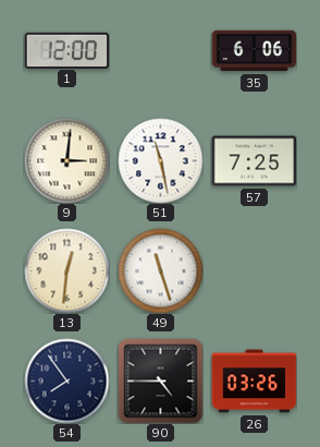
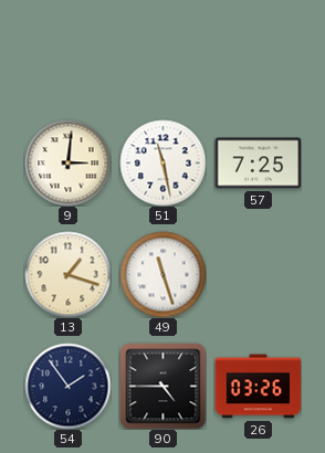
1: 12:00 -> none (66, 50)
35: 6:06 -> none (254, 51)
13: 12:31 -> 1:18 (67, 274)
54: 7:54 -> 1:54 (67, 386)
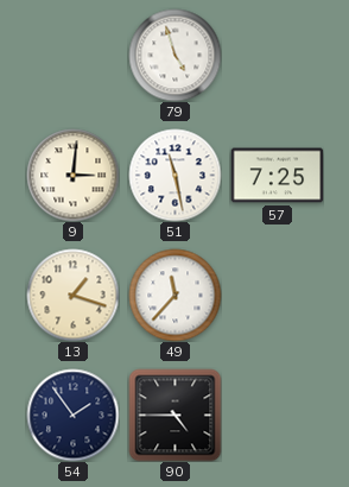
79: none -> 4:57 (174, 55)
49: 11:27 -> 11:37 (174, 295)
26: 03:26 -> none (258, 387)
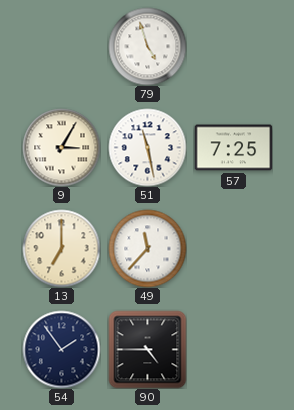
9: 3:01 -> 3:05 (61, 147)
13: 1:18 -> 7:00 (61, 248)
